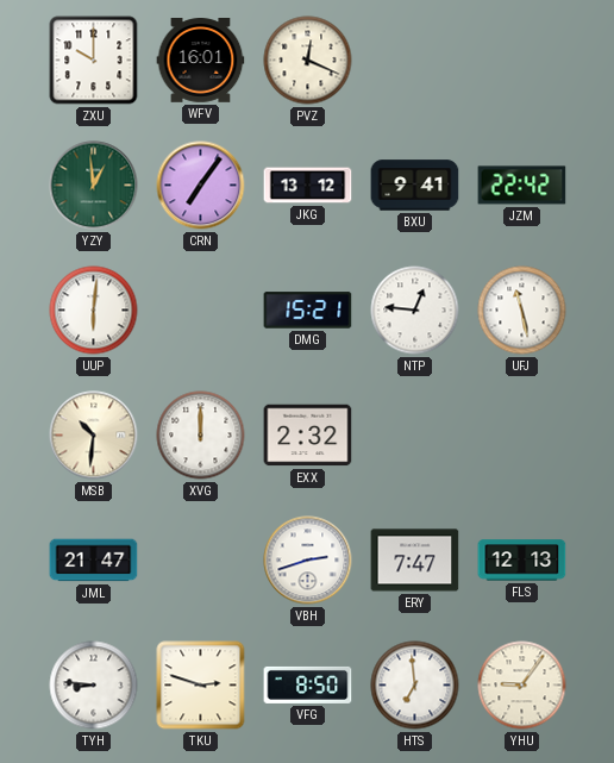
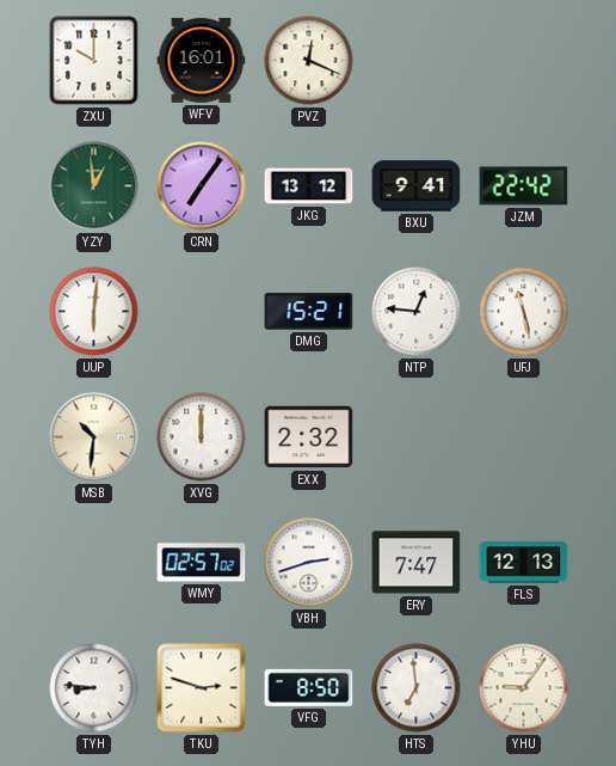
JML: 21:47 -> none (94, 561)
WMY: none -> 02:57 (202, 563)
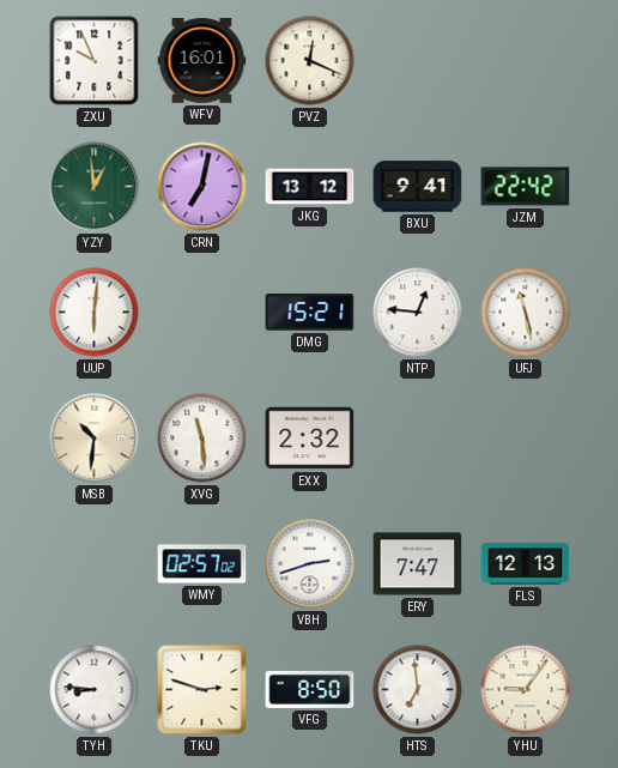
ZXU: 10:00 -> 9:56 (95, 61)
CRN: 7:06 -> 7:02 (202, 187)
XVG: 12:00 -> 11:29 (202, 439)
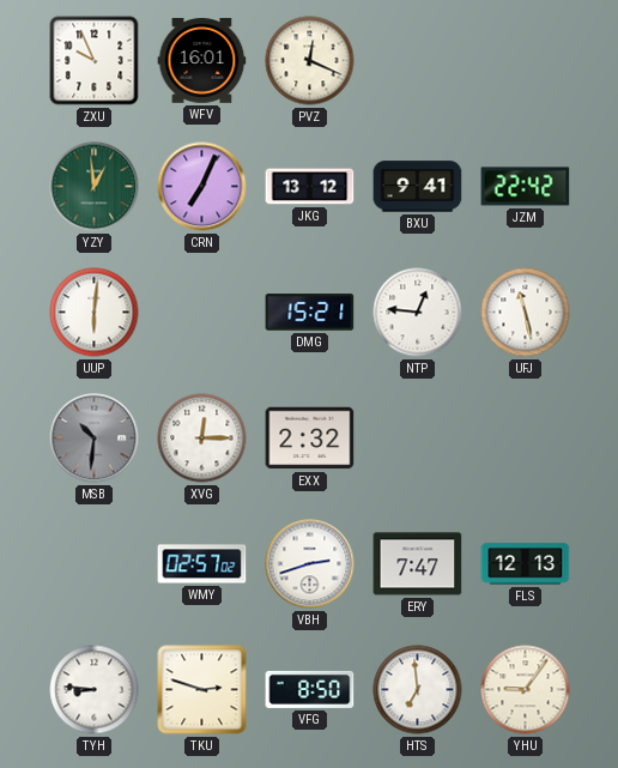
CRN: 7:02 -> 7:04 (202, 187)
MSB dial: cream -> grey (95, 439)
XVG: 11:29 -> 12:15 (202, 439)
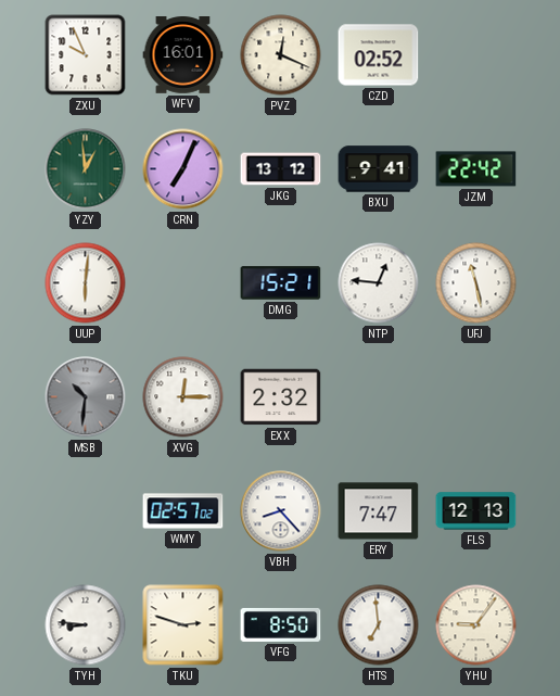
CZD: none -> 02:52 (379, 55)
VBH: 2:42 -> 8:23 (281, 511)
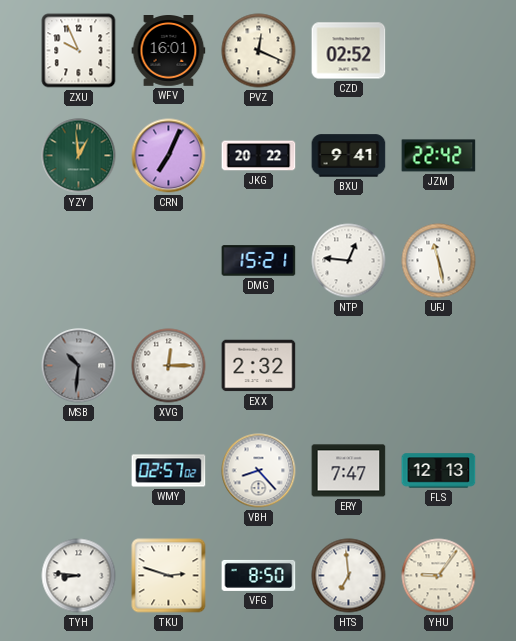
JKG: 13:12 -> 20:22 (259, 156)
UUP: 6:01 -> none (86, 283)
